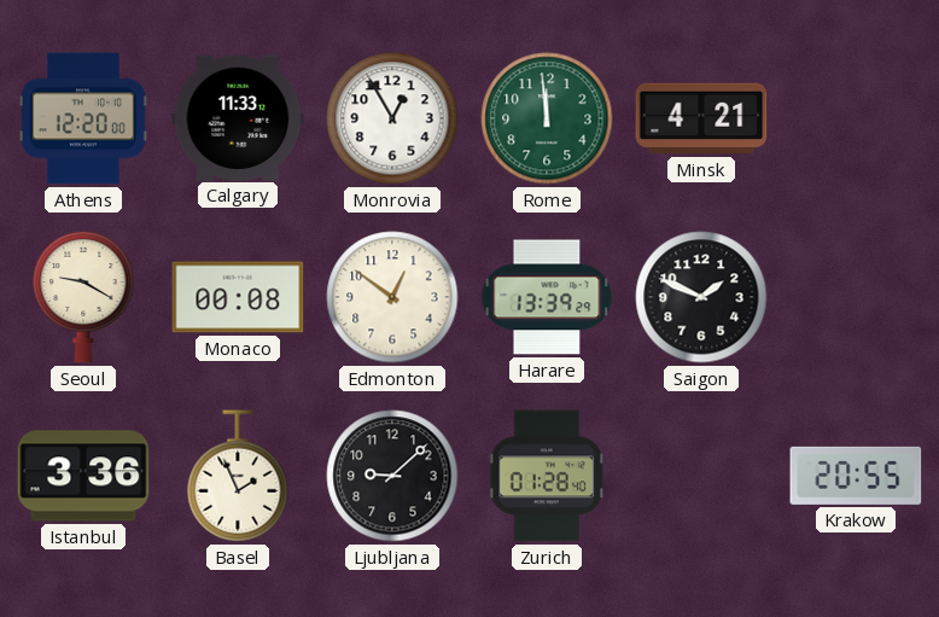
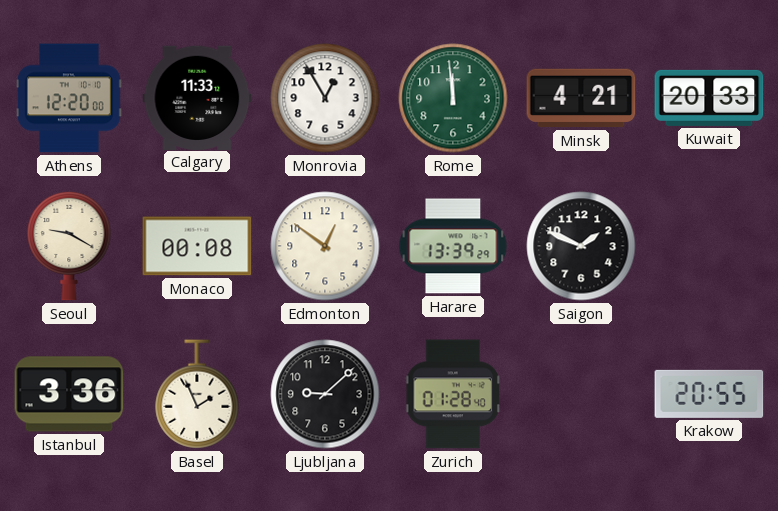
Kuwait: none -> 20:33 (709, 98)
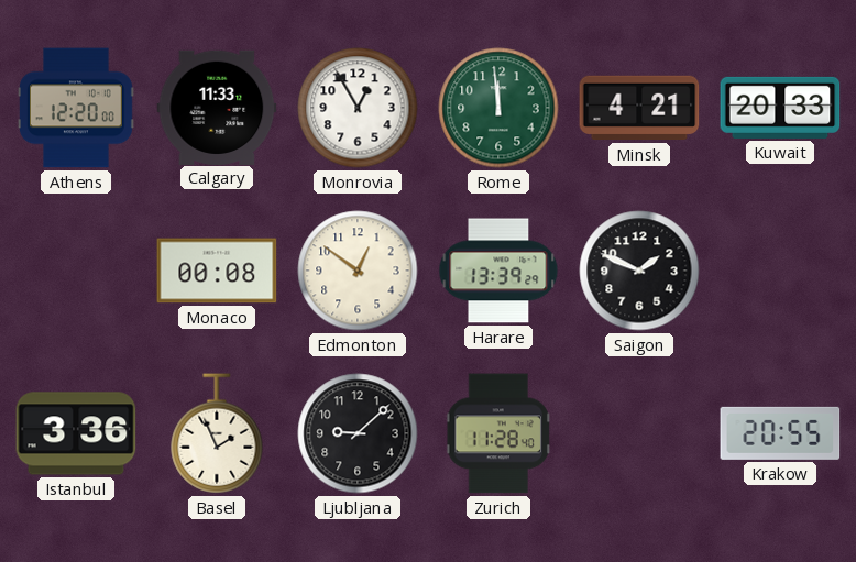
Seoul: 9:20 -> none (69, 246)
Zurich: 01:28 -> 11:28 (498, 433)
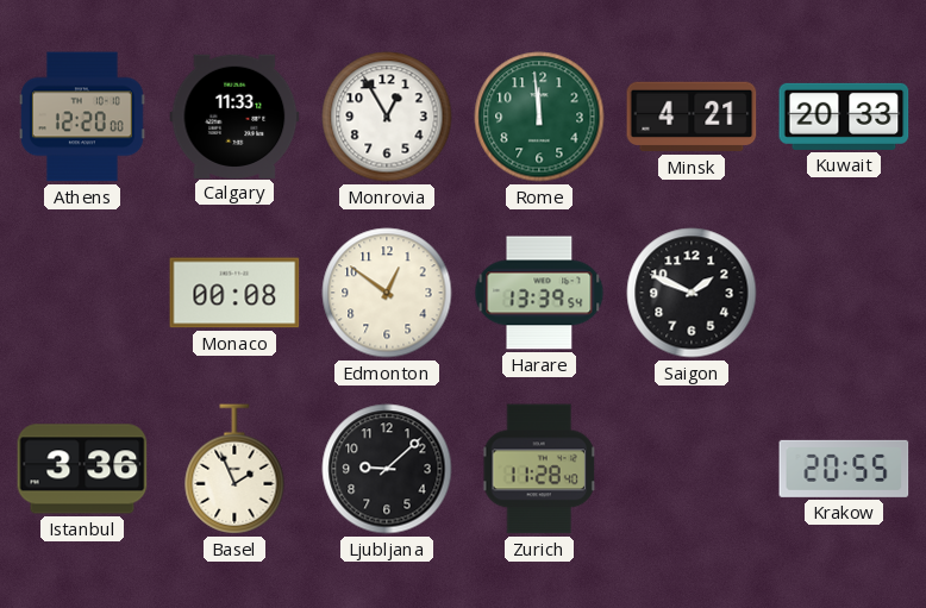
Harare: 13:39:29 -> 13:39:54 (539, 293)
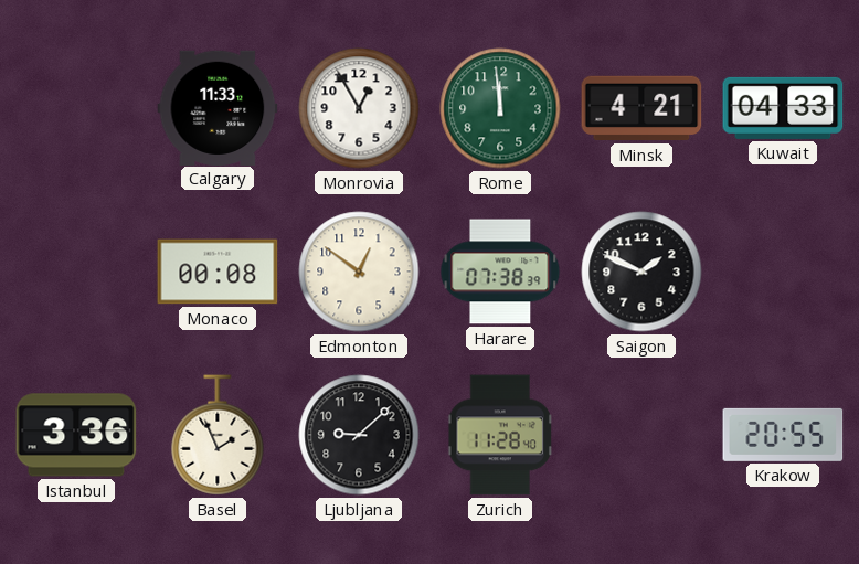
Athens: 12:20 -> none (82, 117)
Kuwait: 20:33 -> 04:33 (783, 108)
Harare: 13:39 -> 07:38 (500, 272)
